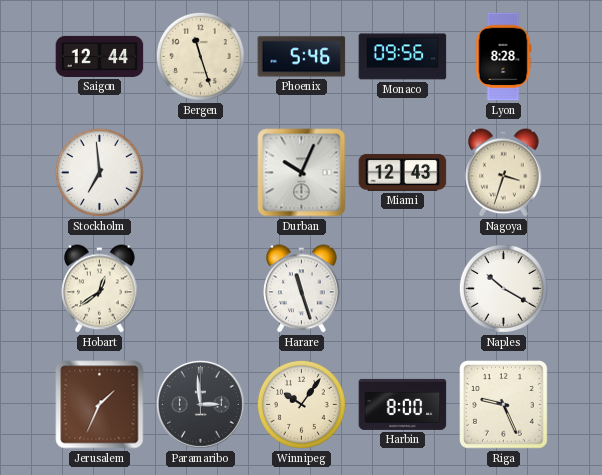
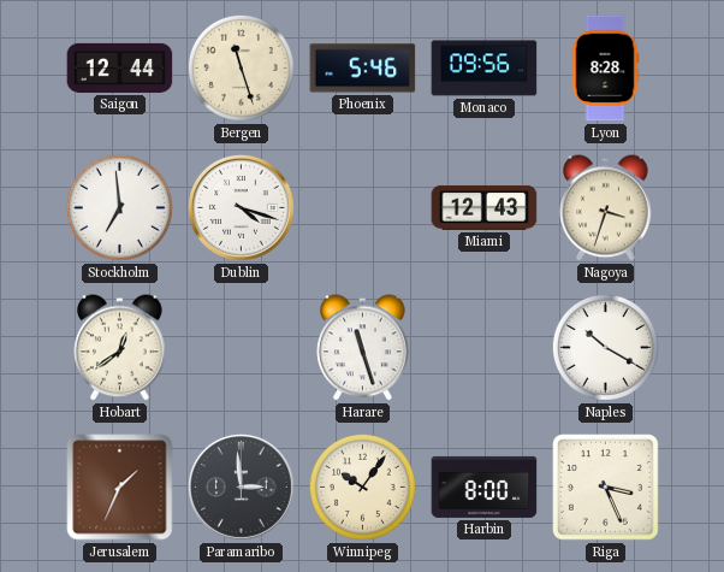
Dublin: none -> 4:18 (241, 207)
Durban: 10:04 -> none (302, 173)
Riga: 9:26 -> 3:26 (606, 488)
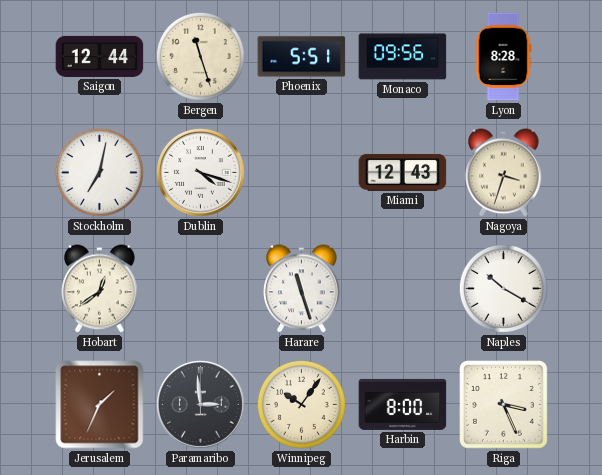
Phoenix: 5:46 -> 5:51 (302, 57)
Stockholm: 6:59 -> 7:02 (99, 172)
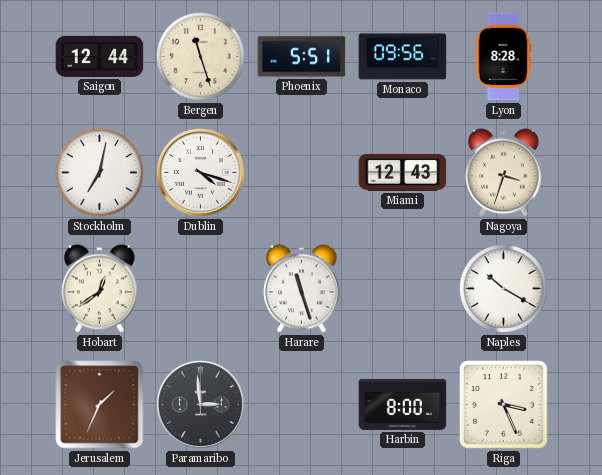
Winnipeg: 10:06 -> none (301, 404)
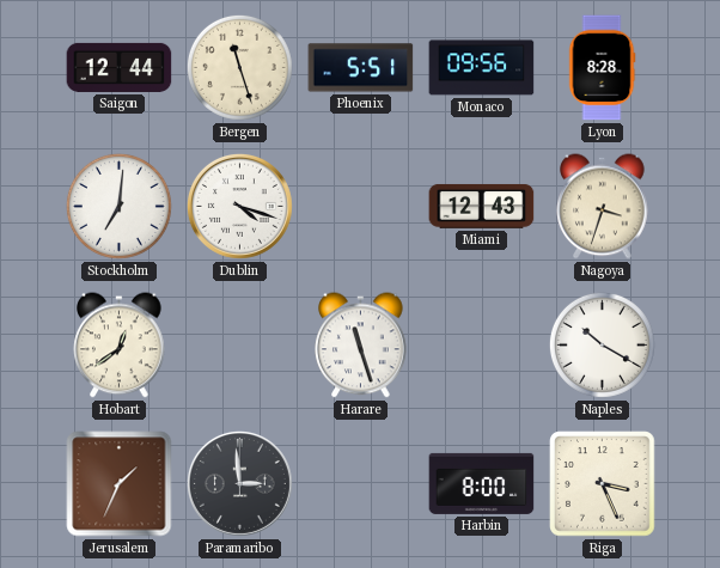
Stockholm: 7:02 -> 7:01 (118, 206)
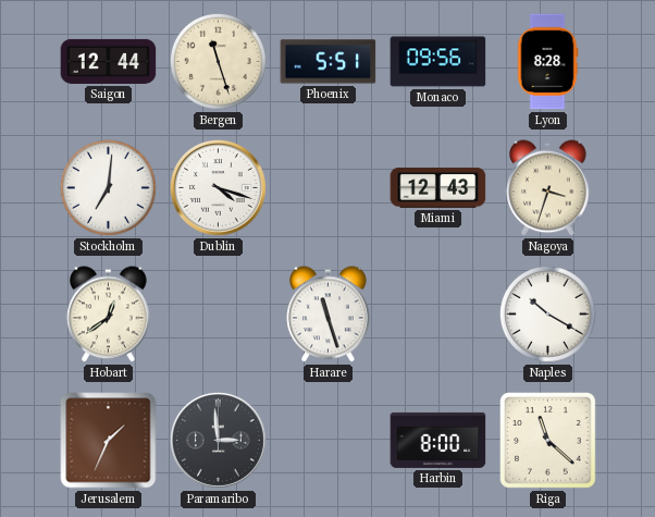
Riga: 3:26 -> 11:22 (548, 441)
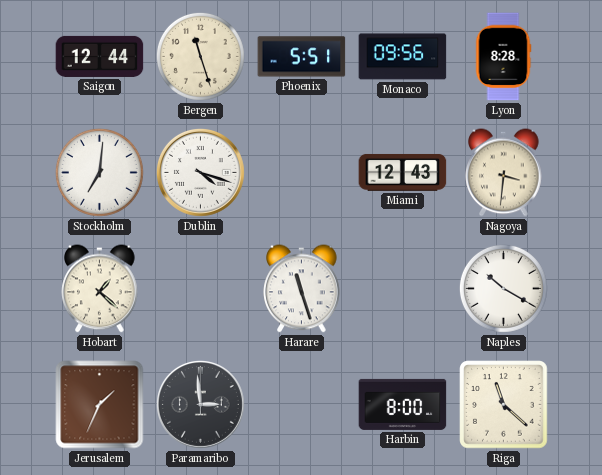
Nagoya: 3:33 -> 3:31 (504, 173)
Hobart: 12:39 -> 1:22 (100, 289)
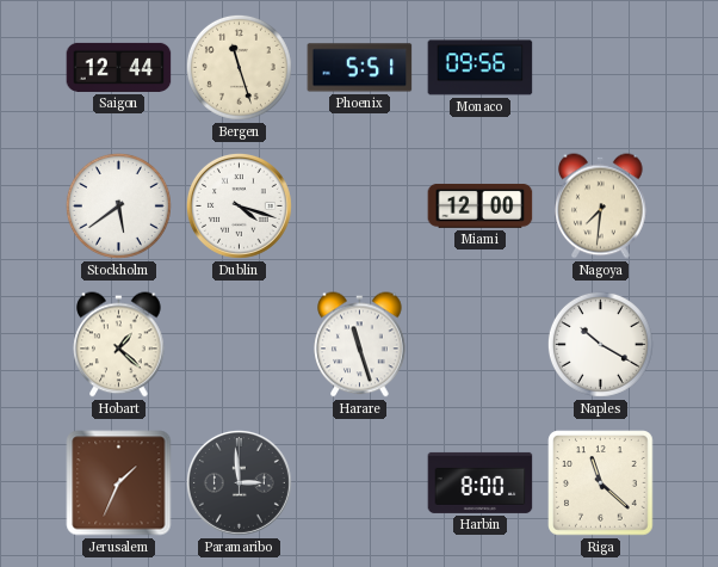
Lyon: 8:28 -> none (503, 57)
Stockholm: 7:01 -> 5:39 (118, 205)
Miami: 12:43 -> 12:00 (481, 205)
Nagoya: 3:31 -> 7:31 (601, 207)
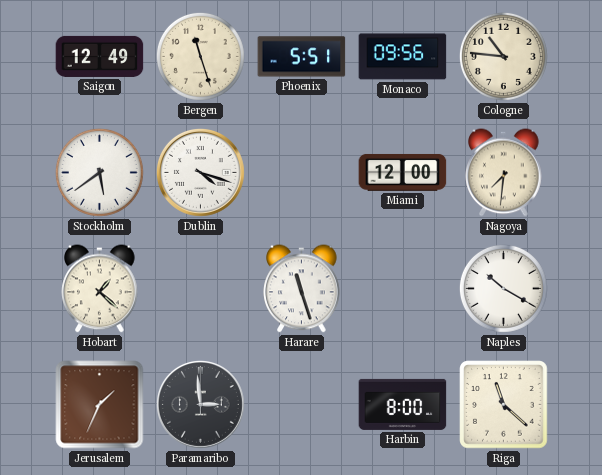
Saigon: 12:44 -> 12:49 (100, 56)
Cologne: none -> 10:46 (503, 56)
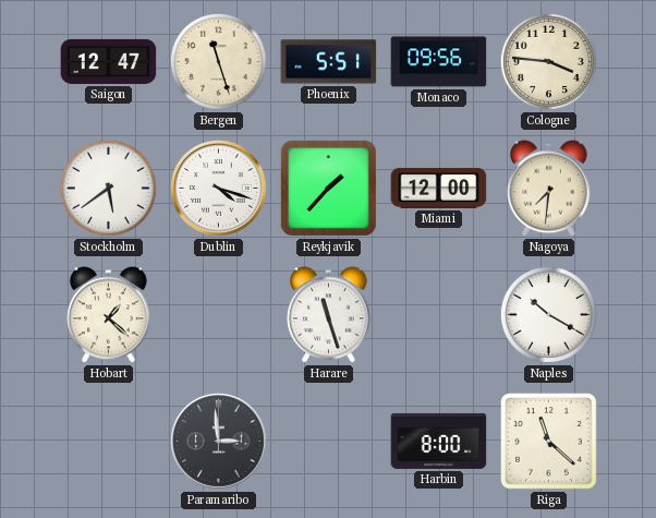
Saigon: 12:49 -> 12:47 (109, 61)
Cologne: 10:46 -> 3:46 (548, 61)
Reykjavik: none -> 1:37 (328, 188)
Jerusalem: 1:34 -> none (100, 405)
